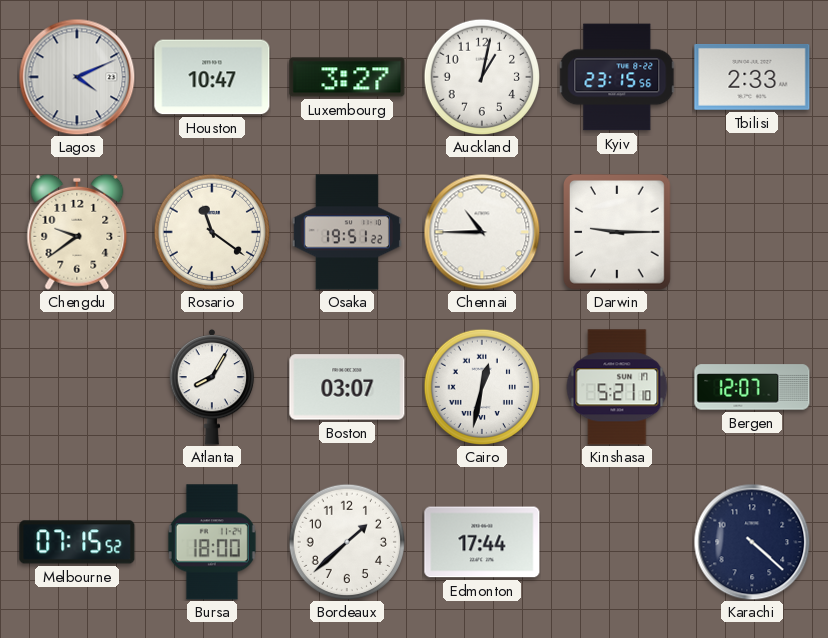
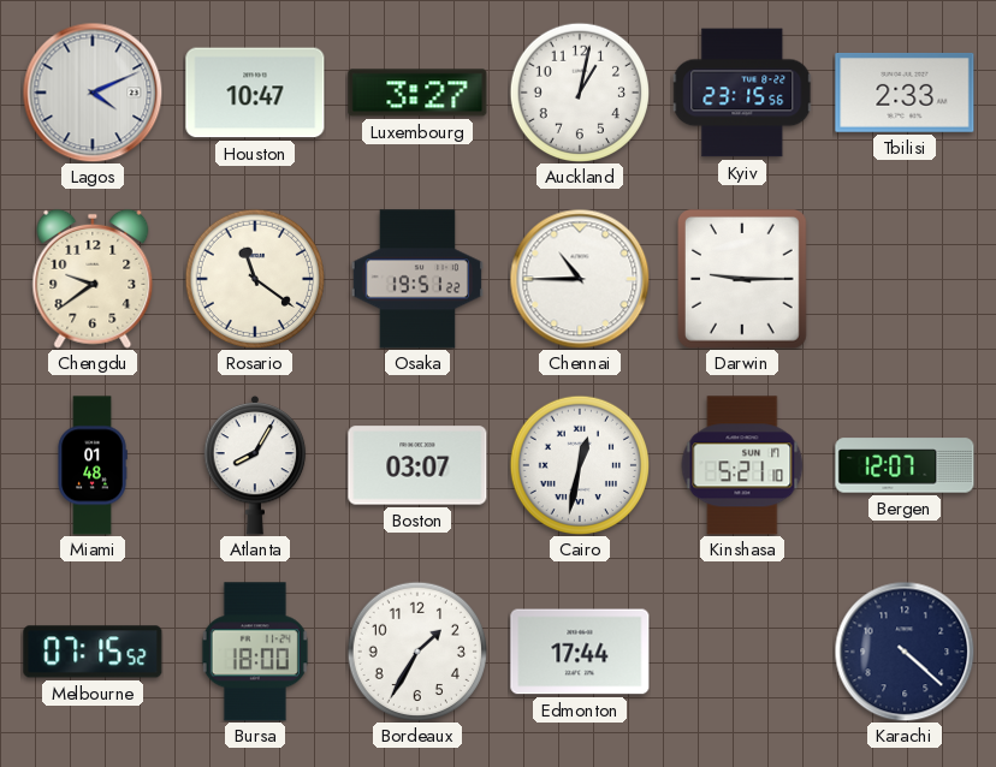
Miami: none -> 01:48 (93, 465)
Bordeaux: 1:38 -> 1:35 (416, 650)
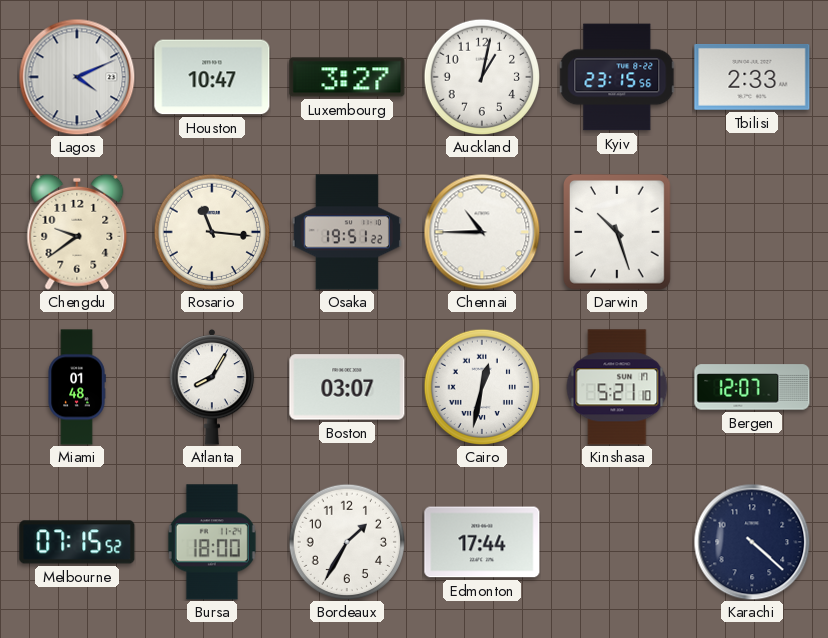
Rosario: 11:21 -> 11:16 (211, 231)
Darwin: 9:15 -> 10:27 (618, 233)
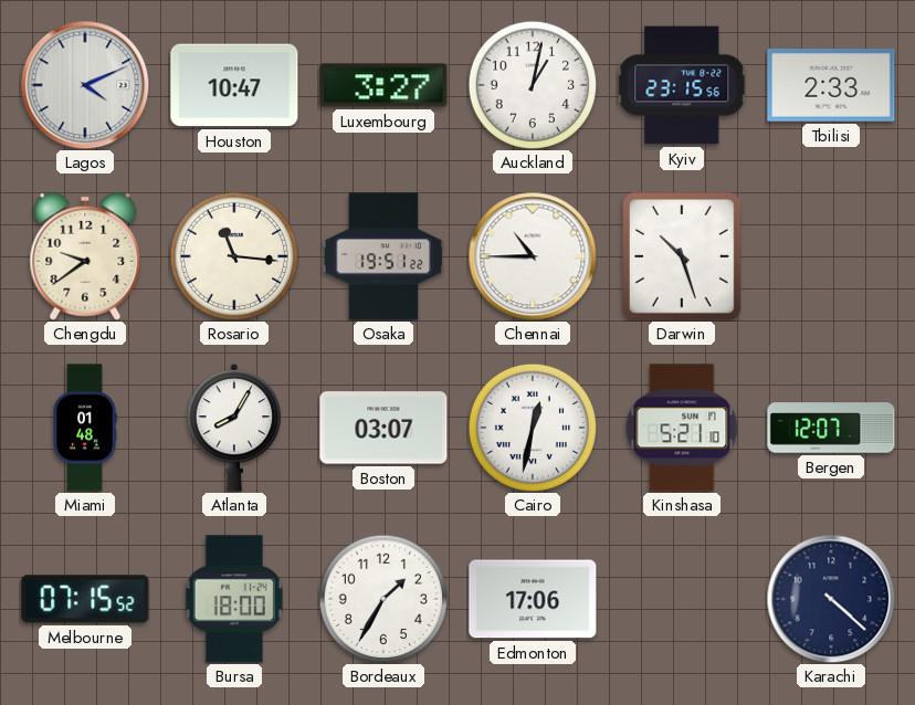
Edmonton: 17:44 -> 17:06 (533, 599)
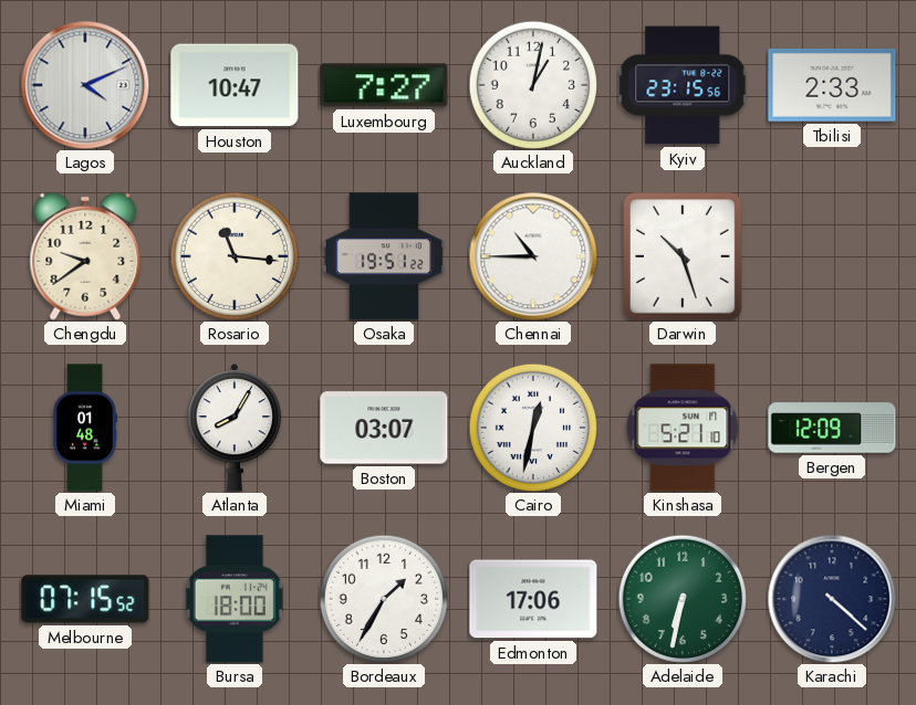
Luxembourg: 3:27 -> 7:27 (384, 85)
Bergen: 12:07 -> 12:09 (832, 428)
Adelaide: none -> 6:32 (681, 598)
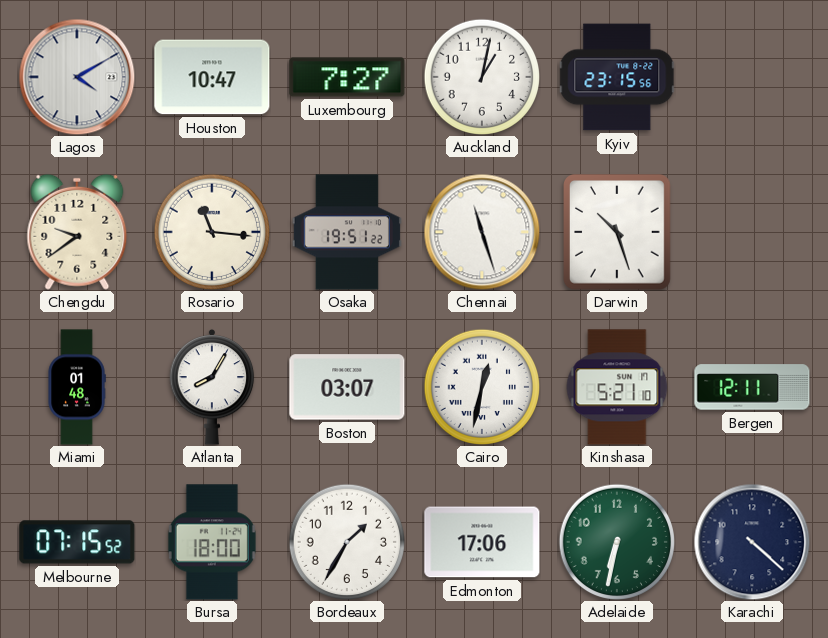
Lagos: 4:11 -> 4:10 (77, 77)
Tbilisi: 2:33 -> none (832, 85)
Chennai: 10:45 -> 11:27 (482, 232)
Bergen: 12:09 -> 12:11 (752, 387)
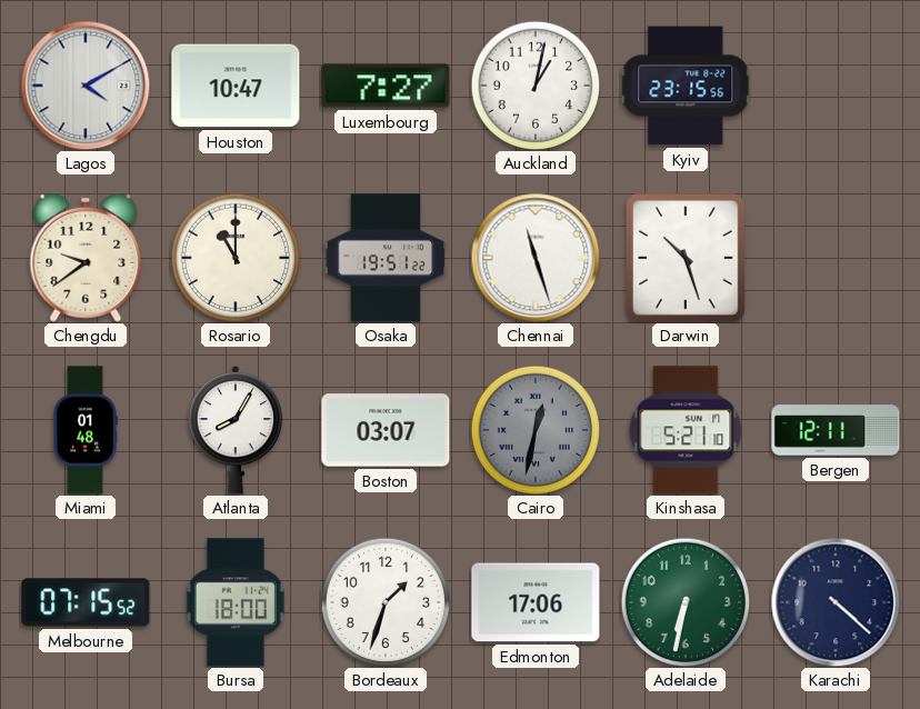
Rosario: 11:16 -> 11:00 (234, 257)
Cairo dial: white -> grey (534, 429)
Bordeaux: 1:35 -> 1:33 (384, 601)
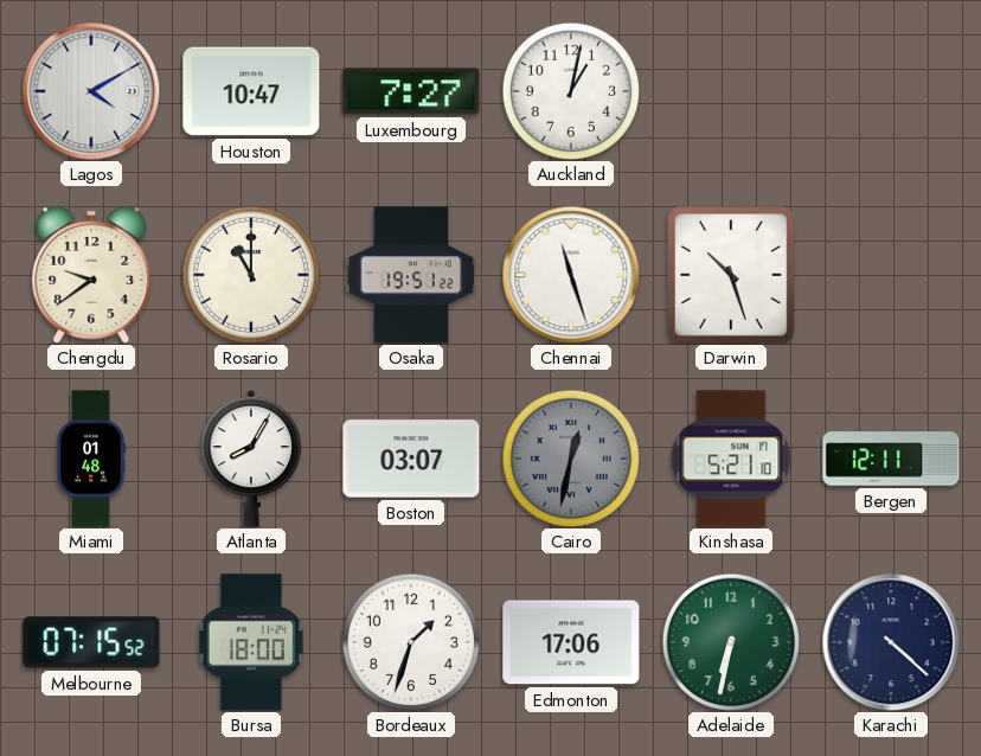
Kyiv: 23:15 -> none (686, 86)
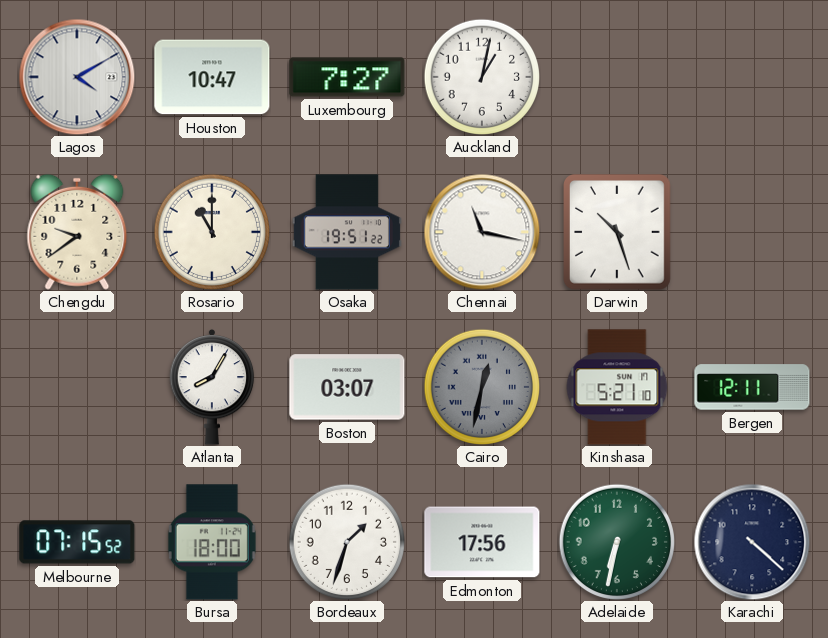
Chennai: 11:27 -> 11:17 (482, 232)
Miami: 01:48 -> none (91, 459)
Edmonton: 17:06 -> 17:56 (482, 542)
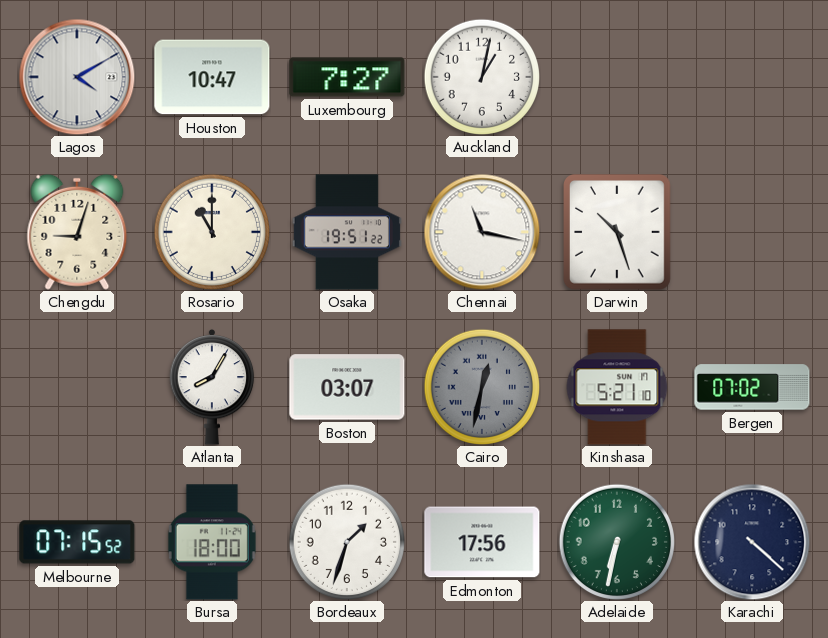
Chengdu: 9:39 -> 9:03 (77, 232)
Bergen: 12:11 -> 07:02 (752, 387)
